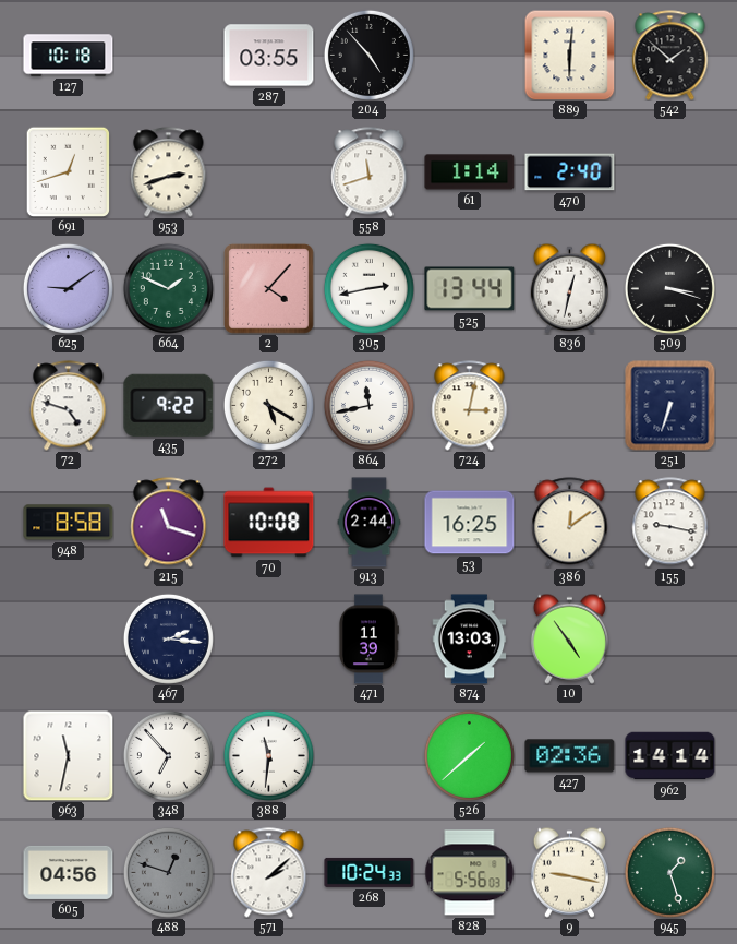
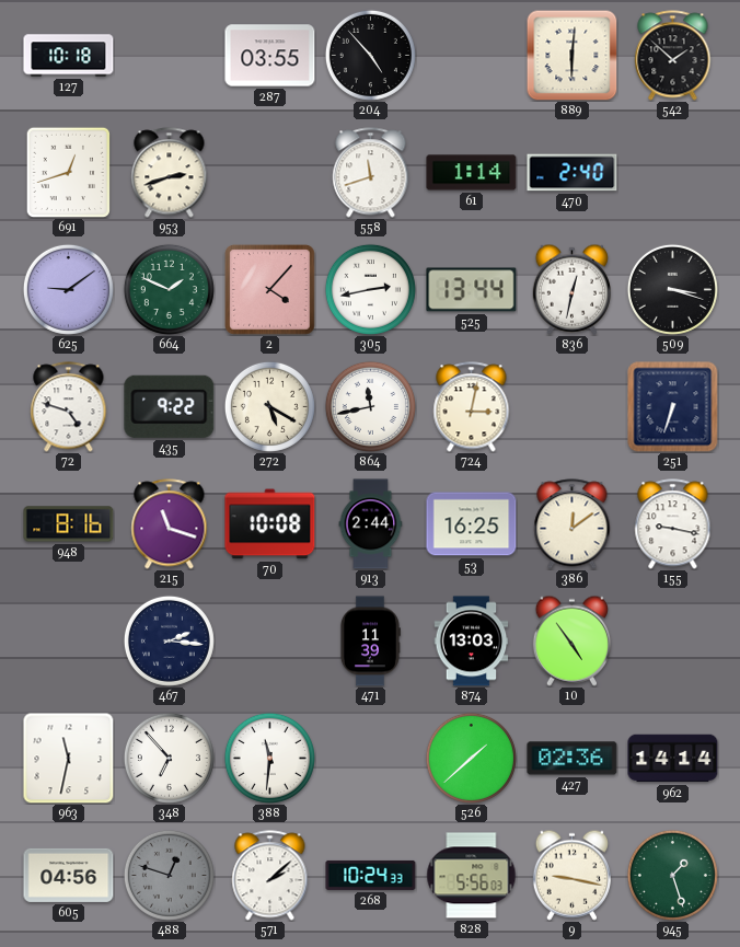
948: 8:58 -> 8:16 (69, 524)
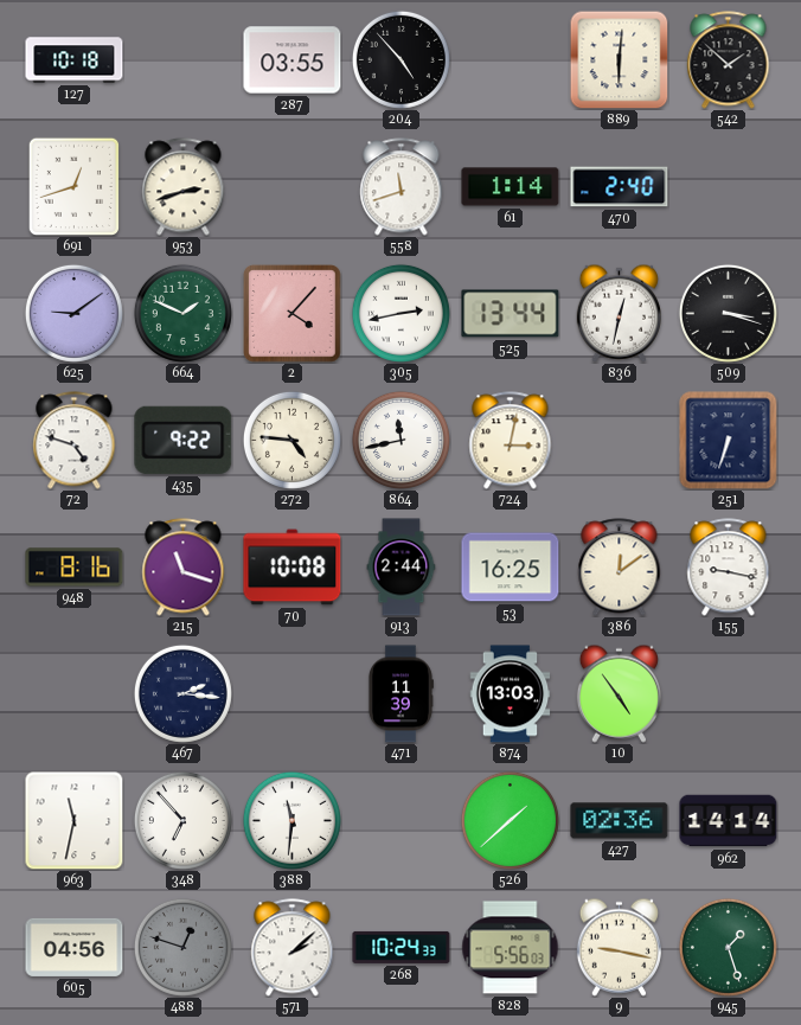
272: 5:20 -> 4:46 (291, 440)
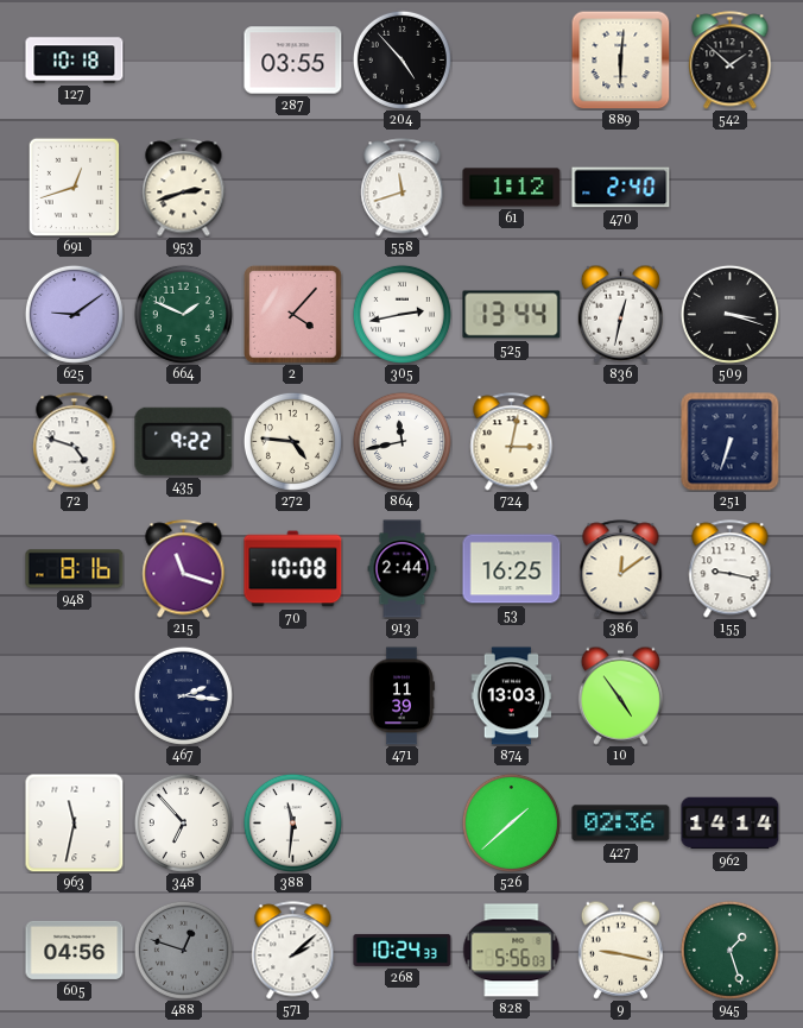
61: 1:14 -> 1:12 (512, 188)
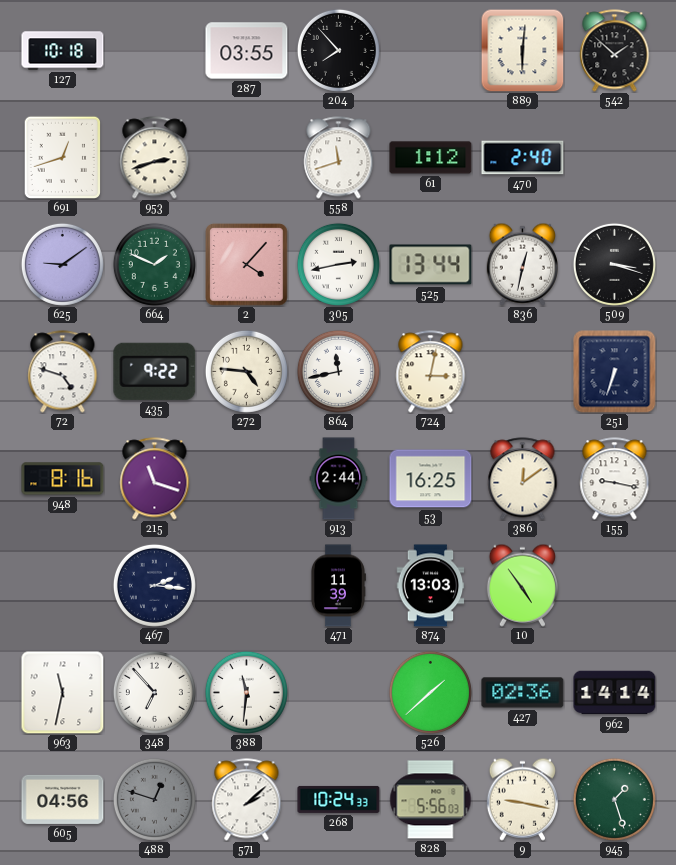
204: 4:53 -> 7:53 (338, 50)
70: 10:08 -> none (293, 569)
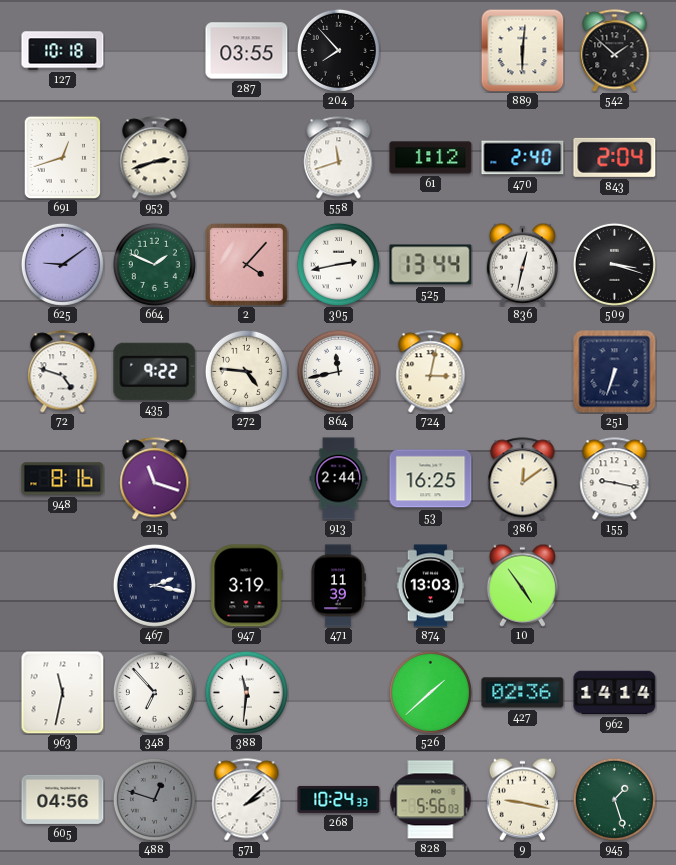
843: none -> 2:04 (615, 157)
467: 2:16 -> 2:17 (154, 585)
947: none -> 3:19 (246, 586)
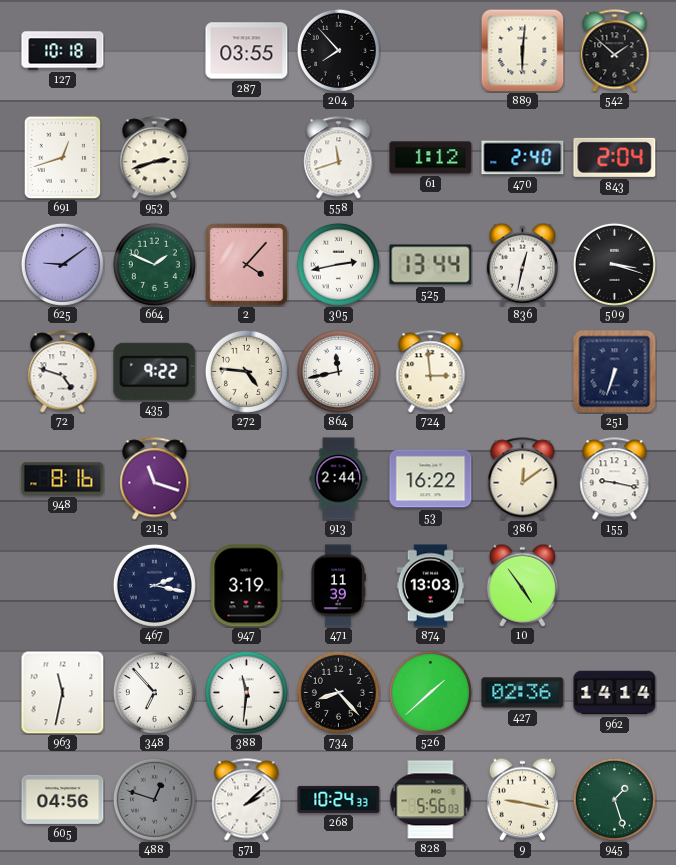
724: 3:02 -> 2:59 (431, 372)
53: 16:25 -> 16:22 (431, 479)
734: none -> 8:23 (338, 692)
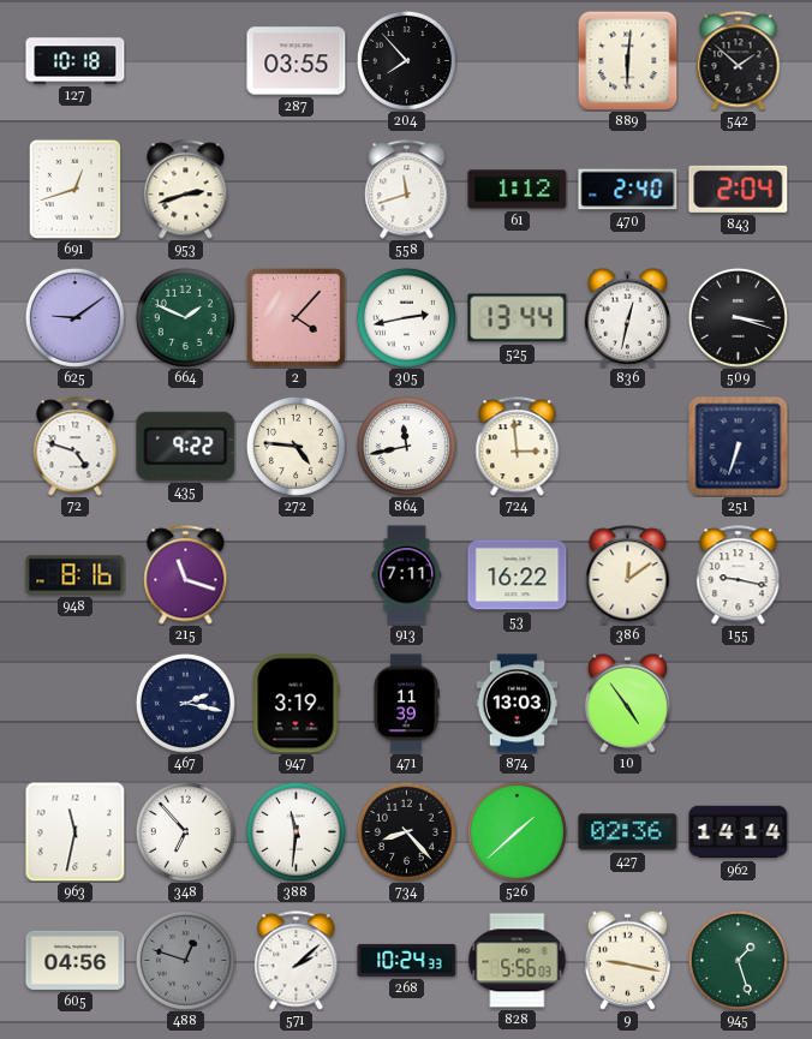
913: 2:44 -> 7:11 (407, 575)
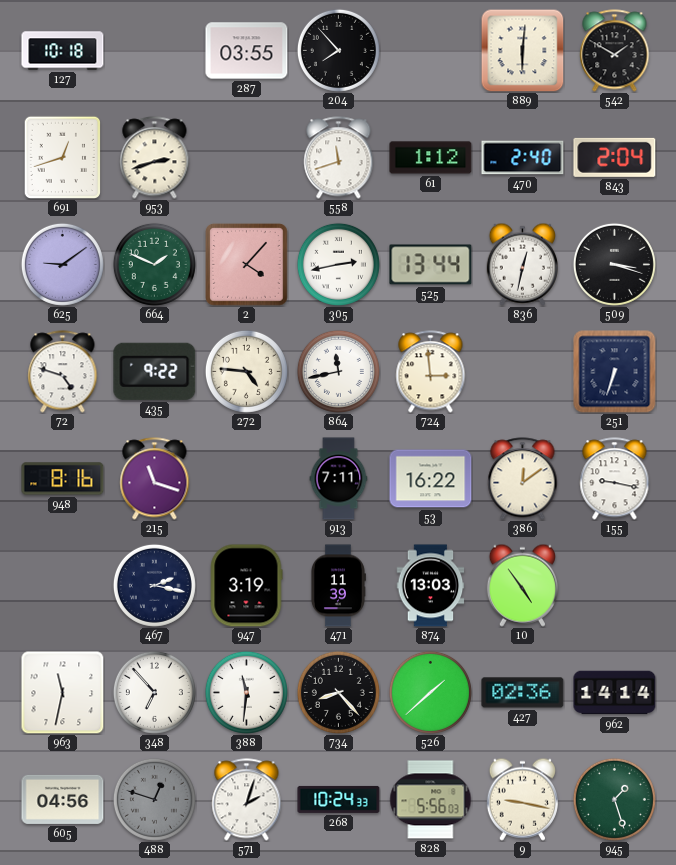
542: 1:52 -> 1:50 (615, 51)
571: 2:08 -> 2:03 (247, 800)
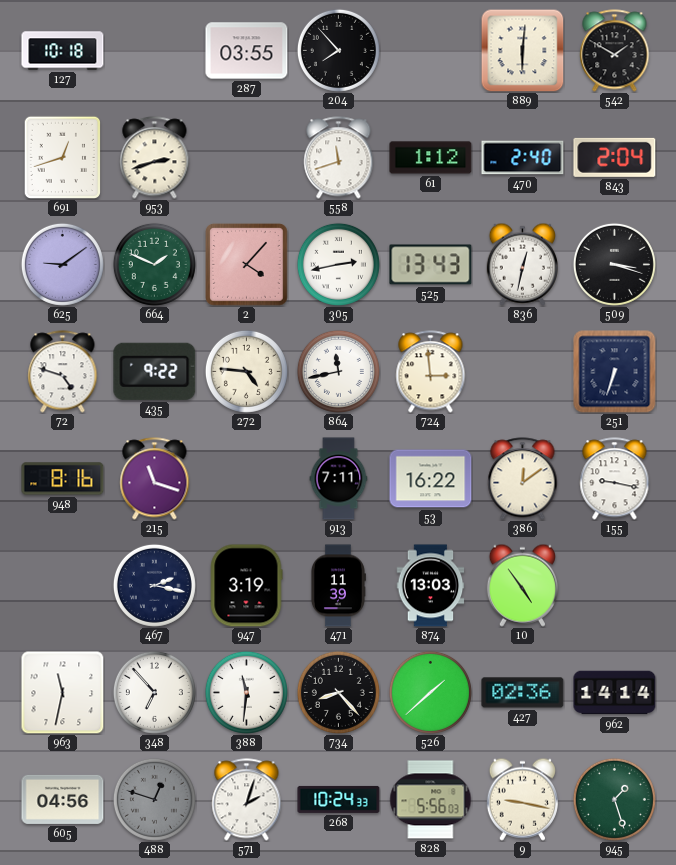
525: 13:44 -> 13:43 (431, 265)
